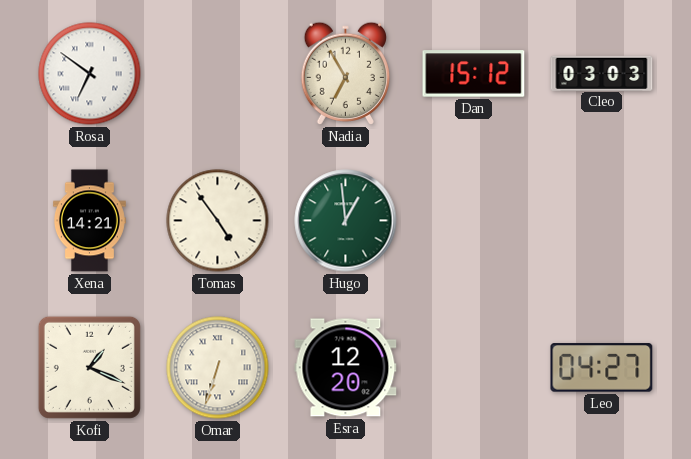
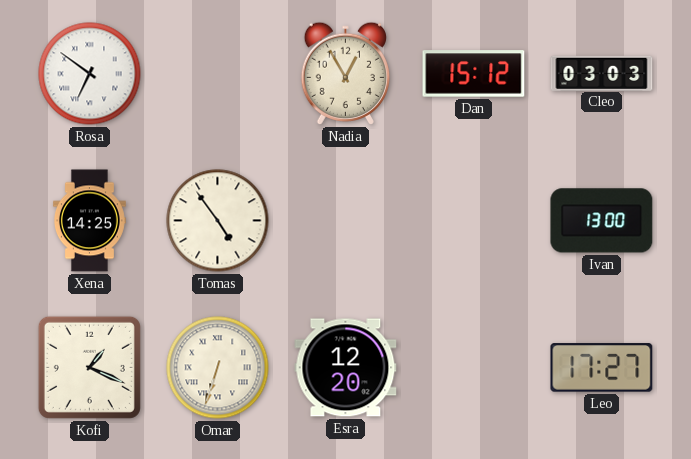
Nadia: 6:55 -> 12:55 (345, 73)
Xena: 14:21 -> 14:25 (89, 221)
Hugo: 12:59 -> none (346, 221)
Ivan: none -> 13:00 (602, 221)
Leo: 04:27 -> 17:27 (602, 368)
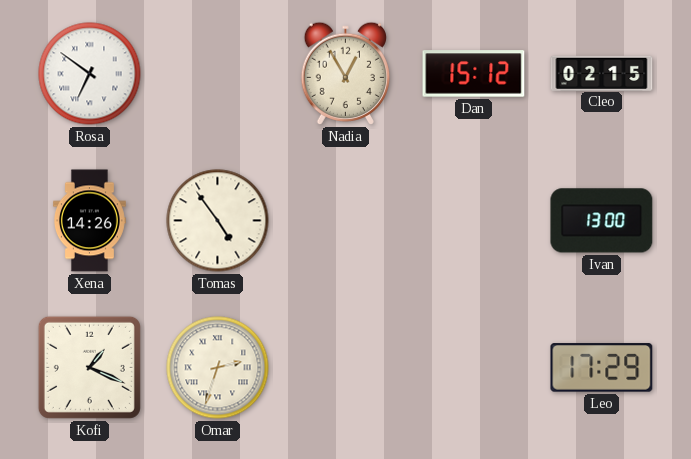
Cleo: 03:03 -> 02:15 (602, 73)
Xena: 14:25 -> 14:26 (89, 221)
Omar: 6:33 -> 2:33 (218, 368)
Esra: 12:20 -> none (346, 368)
Leo: 17:27 -> 17:29 (602, 368)
